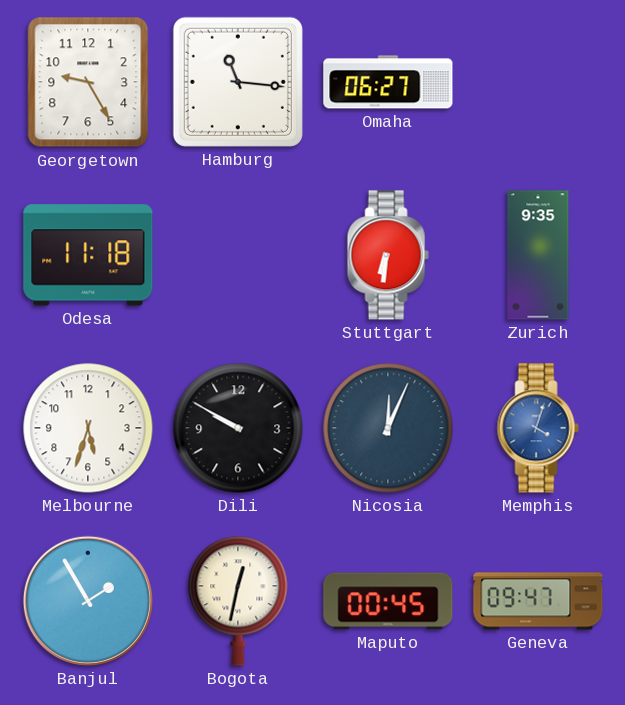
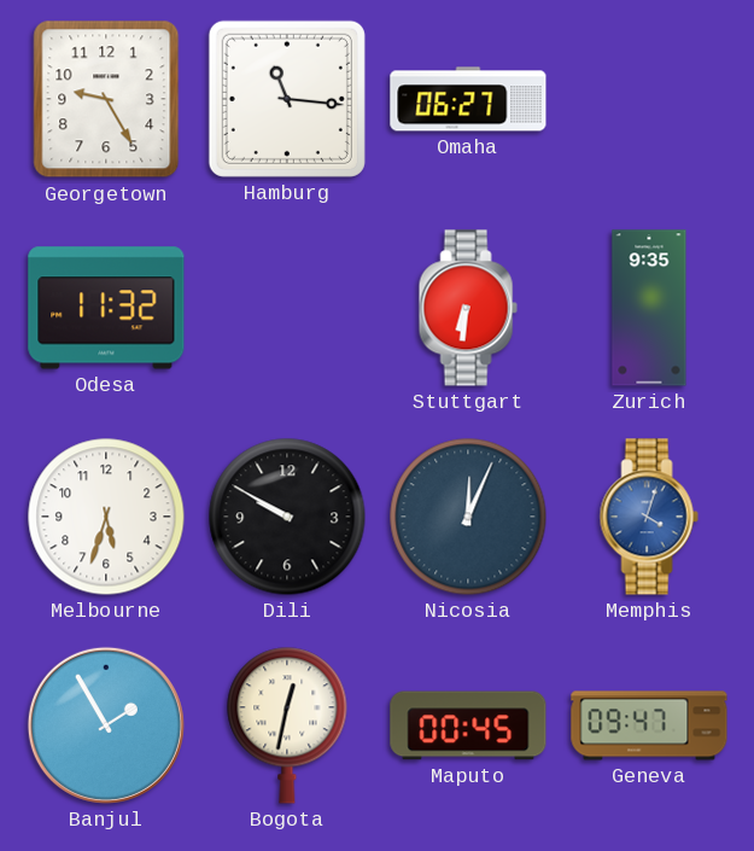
Odesa: 11:18 -> 11:32 (106, 308)
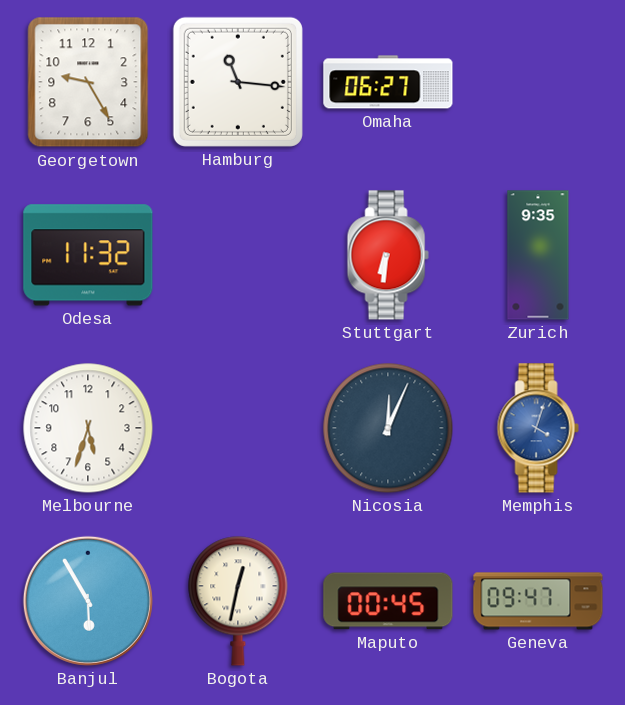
Dili: 9:50 -> none (287, 517)
Banjul: 1:55 -> 5:55 (88, 601)
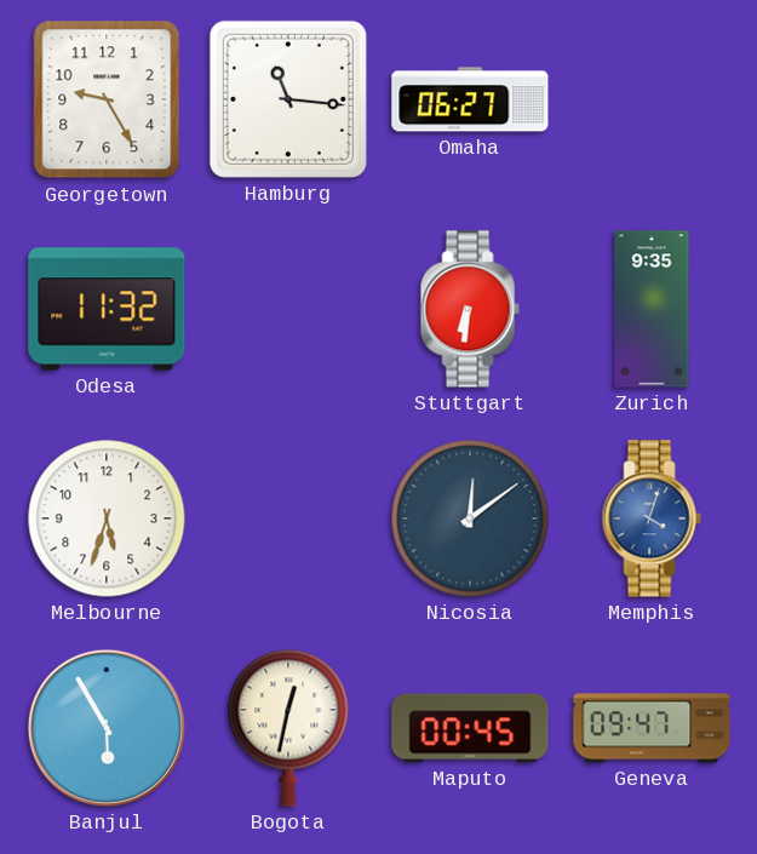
Nicosia: 12:04 -> 12:09 (470, 518)
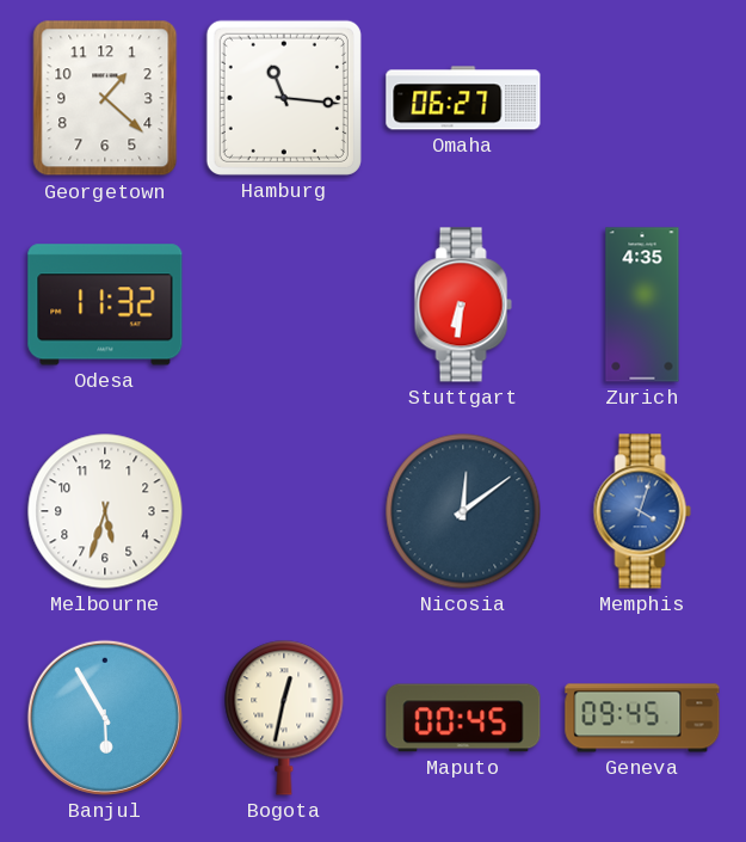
Georgetown: 9:25 -> 1:22 (105, 98)
Zurich: 9:35 -> 4:35 (642, 305)
Geneva: 09:47 -> 09:45 (642, 718)
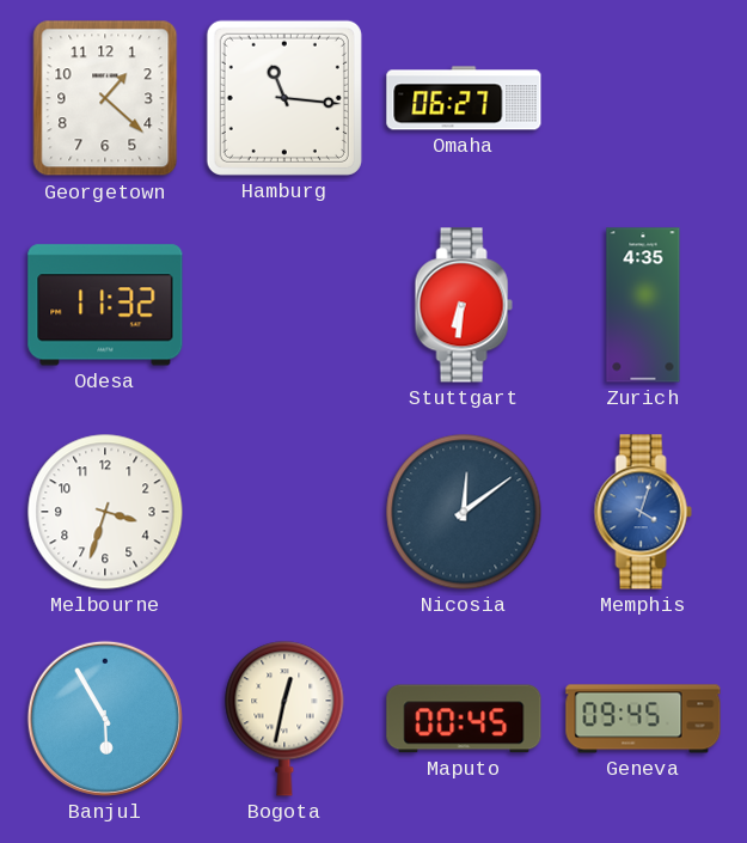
Melbourne: 5:33 -> 3:33 (105, 512)
